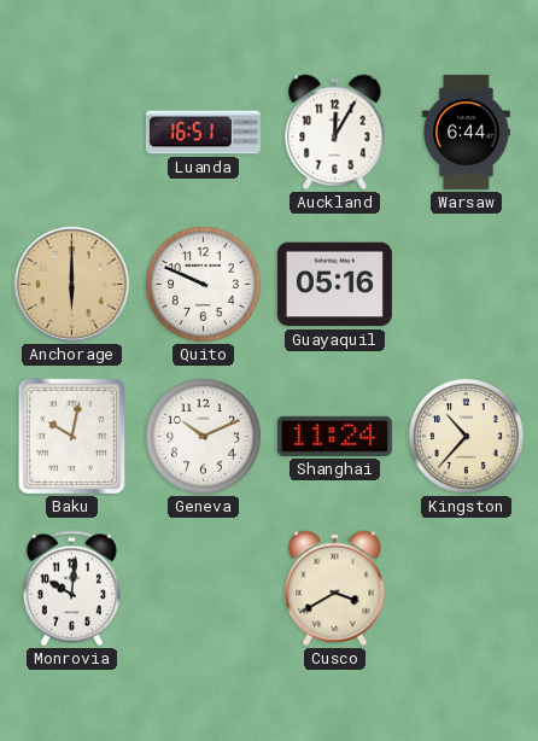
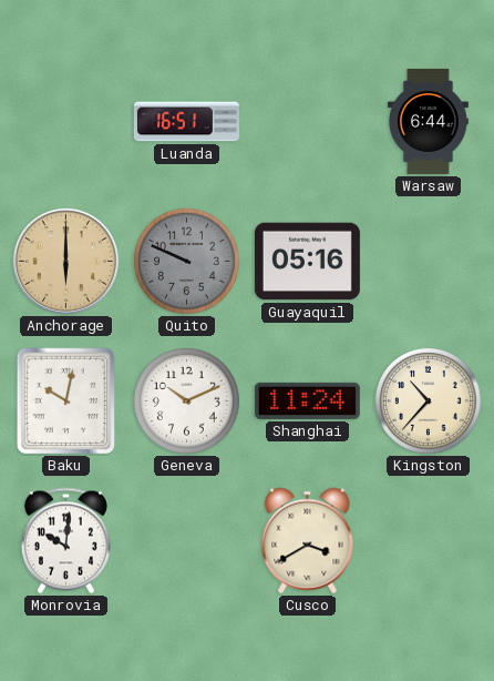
Auckland: 12:05 -> none (335, 133)
Quito dial: white -> grey (186, 261)
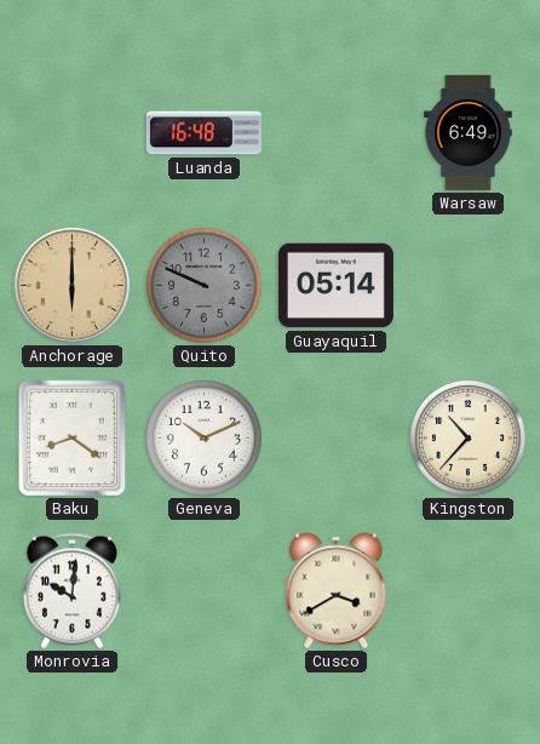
Luanda: 16:51 -> 16:48 (203, 133)
Warsaw: 6:44 -> 6:49 (467, 132)
Guayaquil: 05:16 -> 05:14 (335, 286)
Baku: 10:02 -> 8:21 (73, 439)
Shanghai: 11:24 -> none (307, 400)
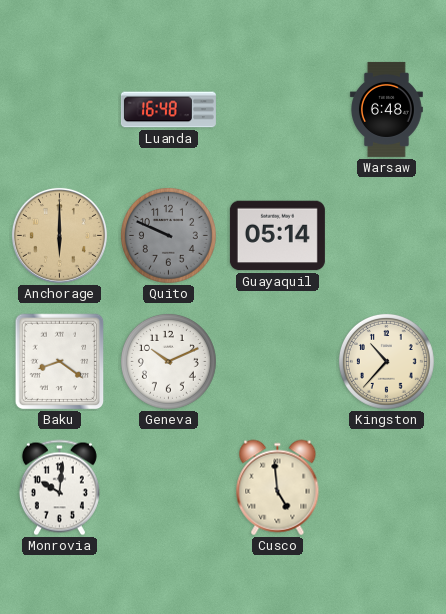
Warsaw: 6:49 -> 6:48 (386, 109)
Cusco: 3:40 -> 4:59 (278, 488)
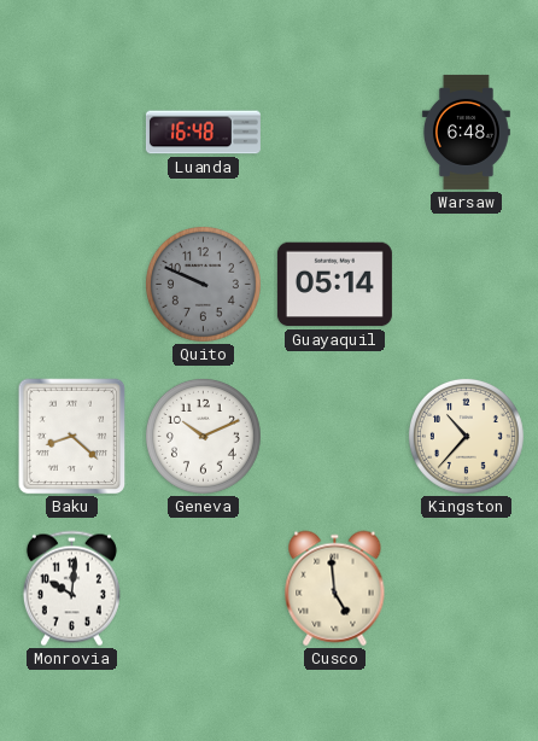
Anchorage: 6:00 -> none (59, 235)
Baku: 8:21 -> 8:22 (72, 437)
